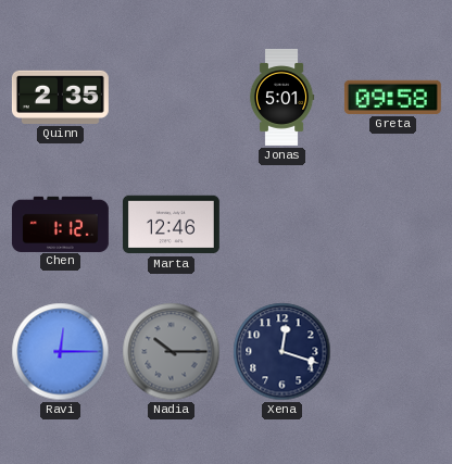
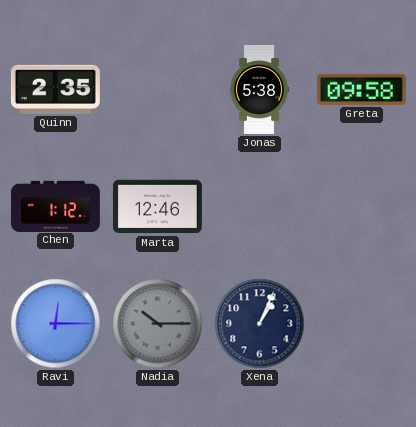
Jonas: 5:01 -> 5:38 (259, 89)
Xena: 12:18 -> 1:04 (260, 324)
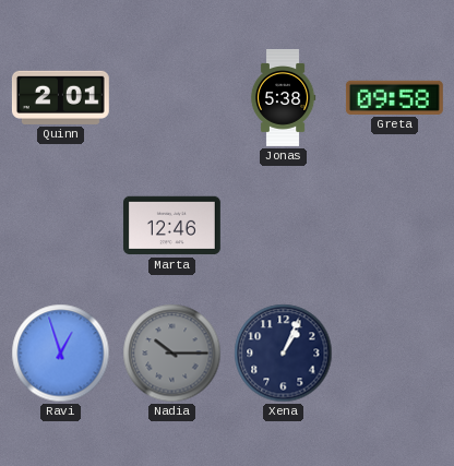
Quinn: 2:35 -> 2:01 (60, 97)
Chen: 1:12 -> none (55, 206)
Ravi: 12:15 -> 12:57 (61, 354)
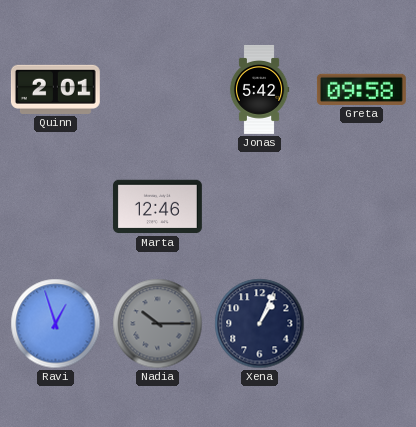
Jonas: 5:38 -> 5:42 (259, 89)
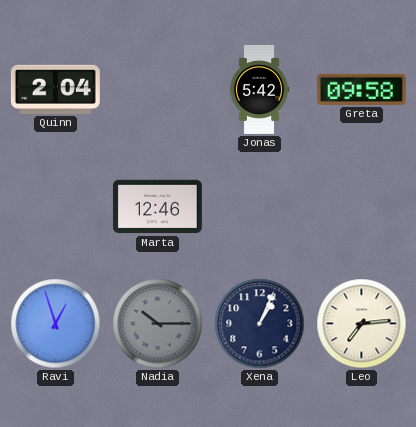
Quinn: 2:01 -> 2:04 (55, 89)
Leo: none -> 7:14 (362, 324)
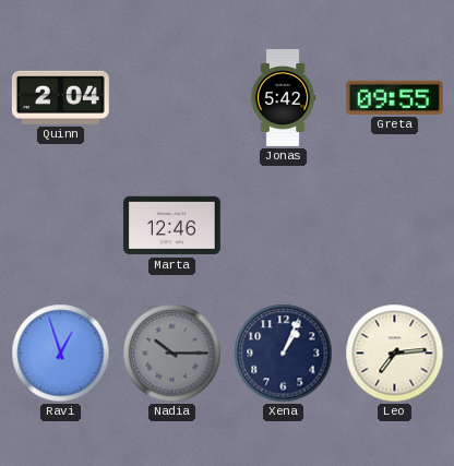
Greta: 09:58 -> 09:55 (394, 97)
